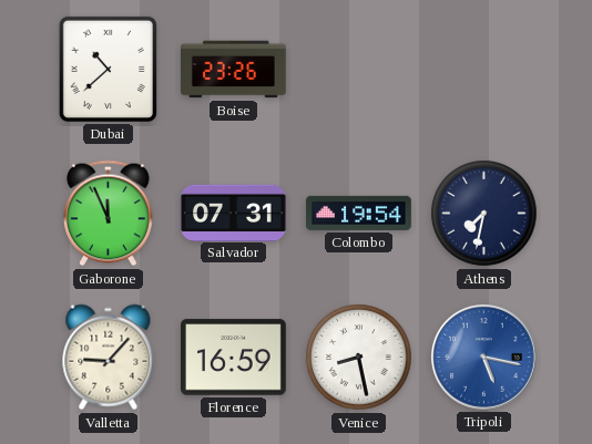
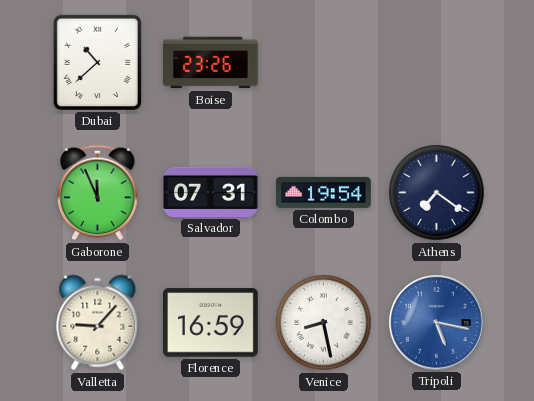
Athens: 7:32 -> 7:21 (437, 193)
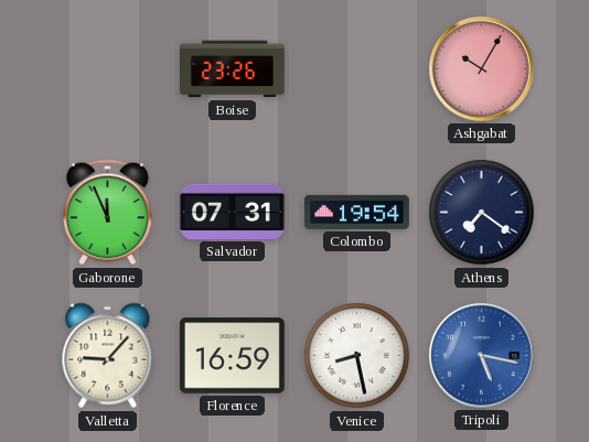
Dubai: 10:38 -> none (97, 62)
Ashgabat: none -> 10:05 (481, 68)
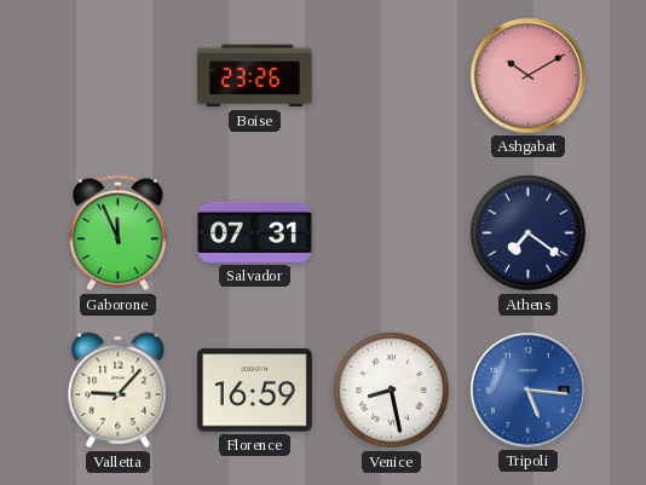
Ashgabat: 10:05 -> 10:10 (527, 75)
Colombo: 19:54 -> none (357, 212)
Tripoli: 5:17 -> 5:16 (527, 389)
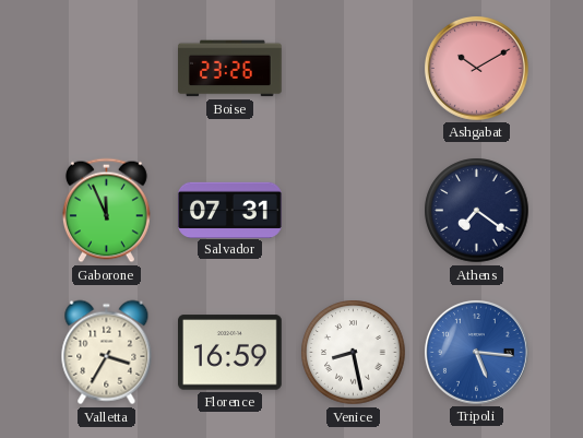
Valletta: 9:07 -> 3:35 (107, 353)
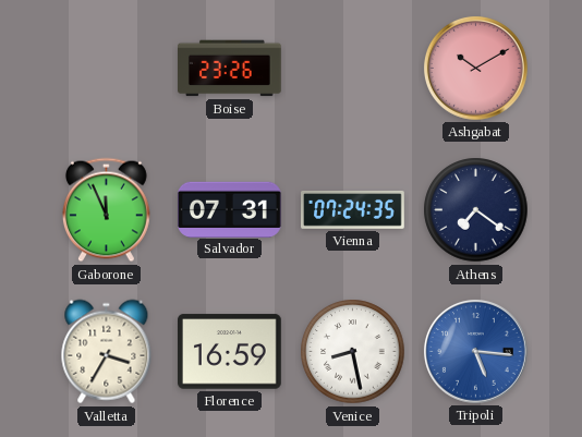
Vienna: none -> 07:24 (353, 209)
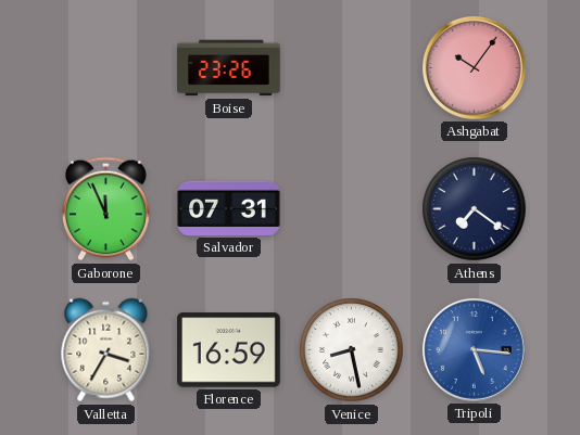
Ashgabat: 10:10 -> 10:06 (474, 67)
Vienna: 07:24 -> none (353, 209)
